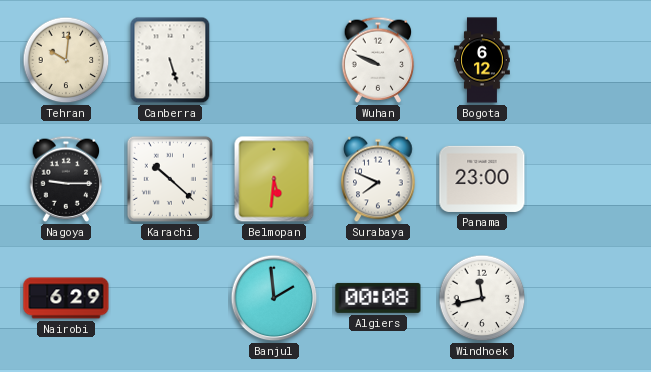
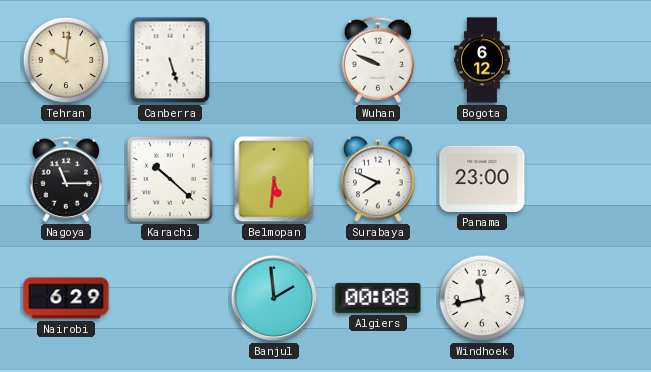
Nagoya: 9:15 -> 11:15 (66, 179)
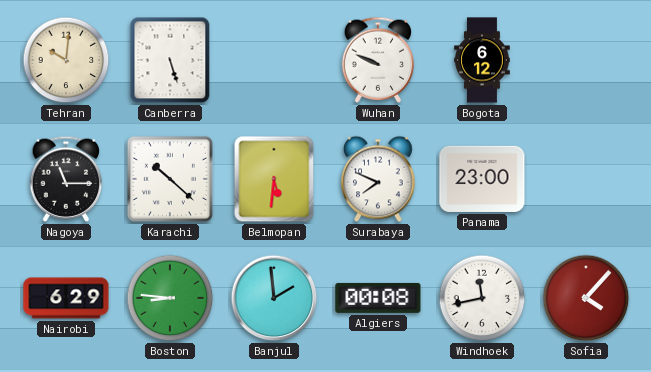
Boston: none -> 8:46 (170, 298)
Sofia: none -> 4:07 (586, 298)
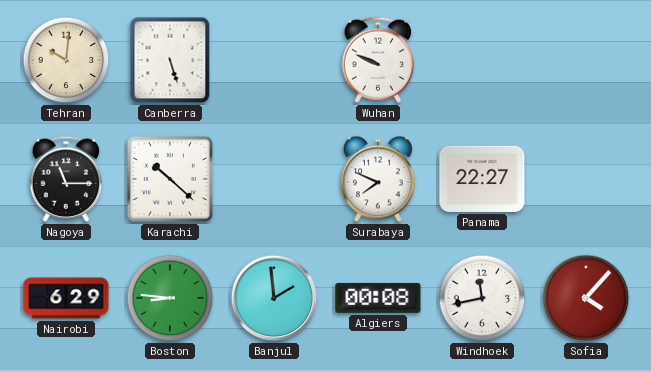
Bogota: 6:12 -> none (482, 60)
Belmopan: 5:31 -> none (274, 179)
Panama: 23:00 -> 22:27 (482, 179)
